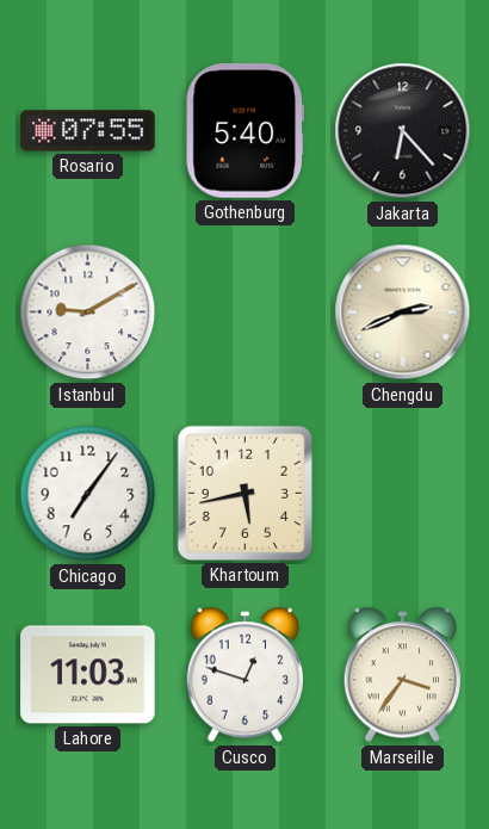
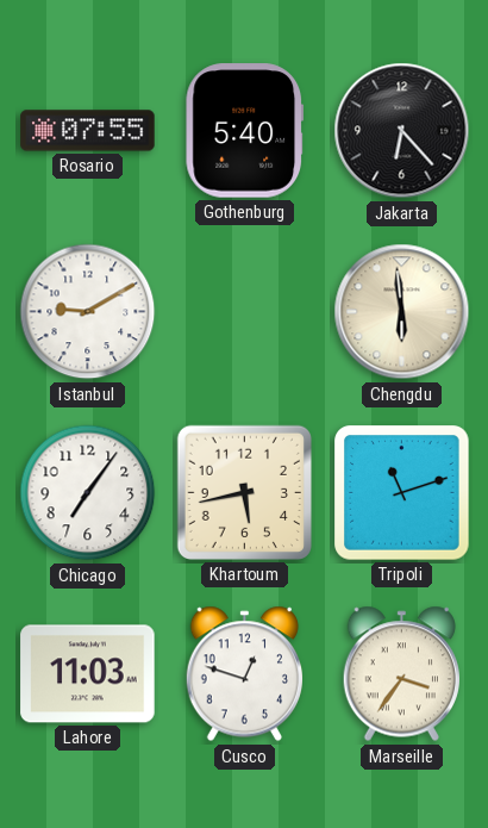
Chengdu: 2:41 -> 5:59 (402, 312)
Tripoli: none -> 11:12 (402, 493)
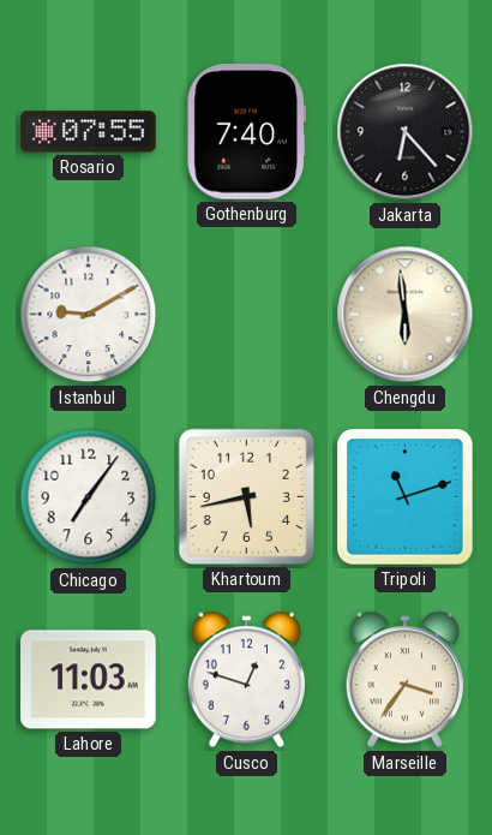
Gothenburg: 5:40 -> 7:40 (247, 132)
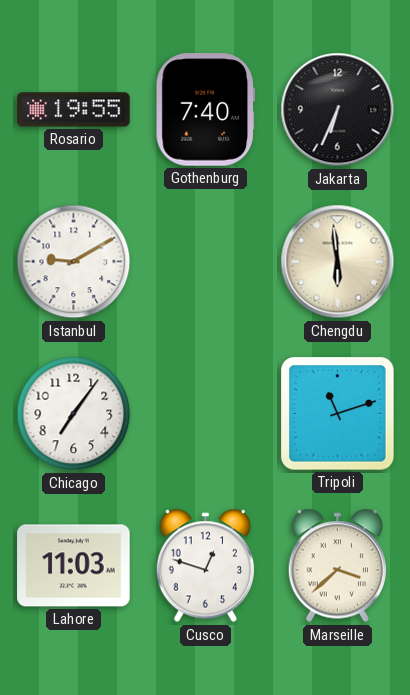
Rosario: 07:55 -> 19:55 (74, 110)
Jakarta: 6:23 -> 6:34 (338, 110)
Khartoum: 5:43 -> none (246, 496)
Marseille: 3:36 -> 3:38 (337, 566)
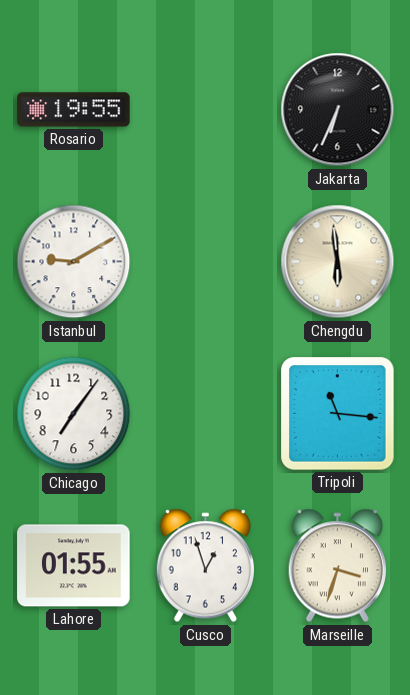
Gothenburg: 7:40 -> none (206, 110)
Tripoli: 11:12 -> 11:16 (338, 414)
Lahore: 11:03 -> 01:55 (74, 566)
Cusco: 12:48 -> 12:57 (205, 566)
Marseille: 3:38 -> 3:33 (337, 566)
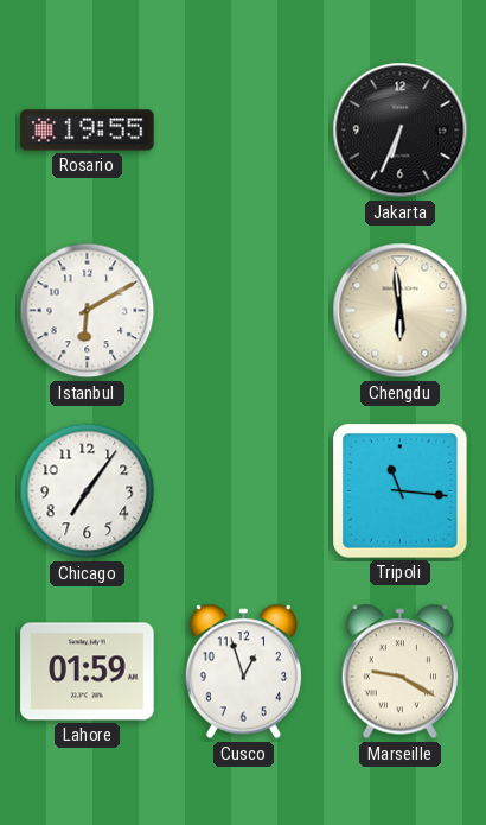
Istanbul: 9:10 -> 6:10 (88, 311)
Lahore: 01:55 -> 01:59 (88, 672)
Marseille: 3:33 -> 9:20 (399, 672)
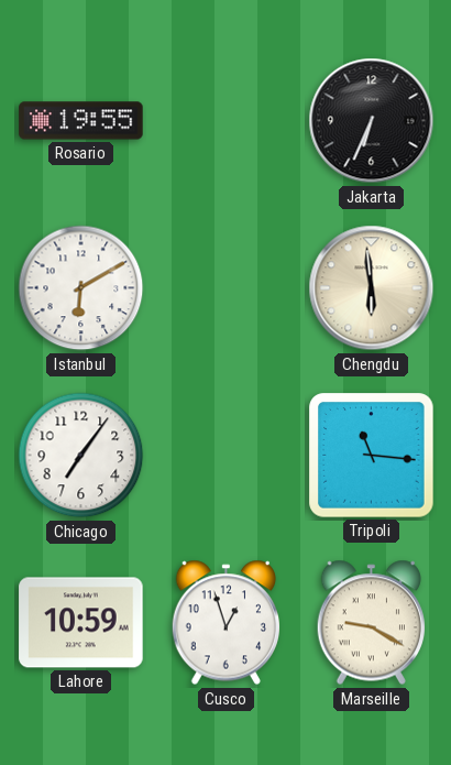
Lahore: 01:59 -> 10:59 (81, 623)
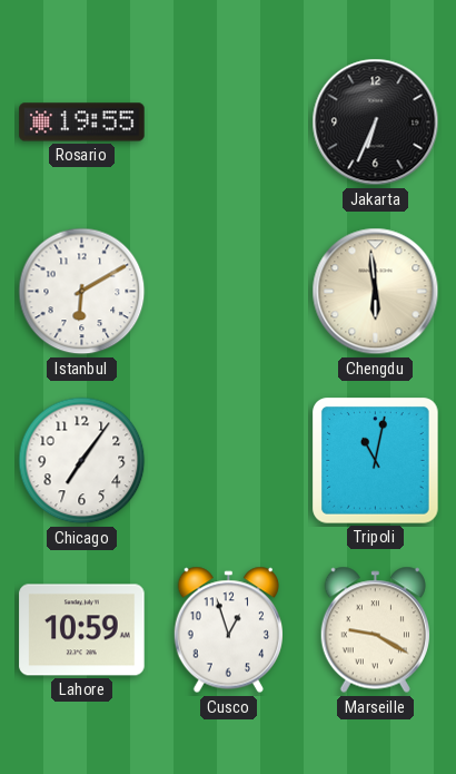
Tripoli: 11:16 -> 11:02 (376, 461)
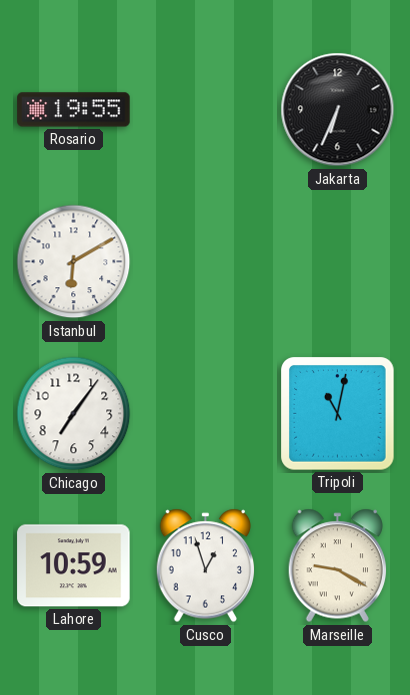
Chengdu: 5:59 -> none (376, 292)
